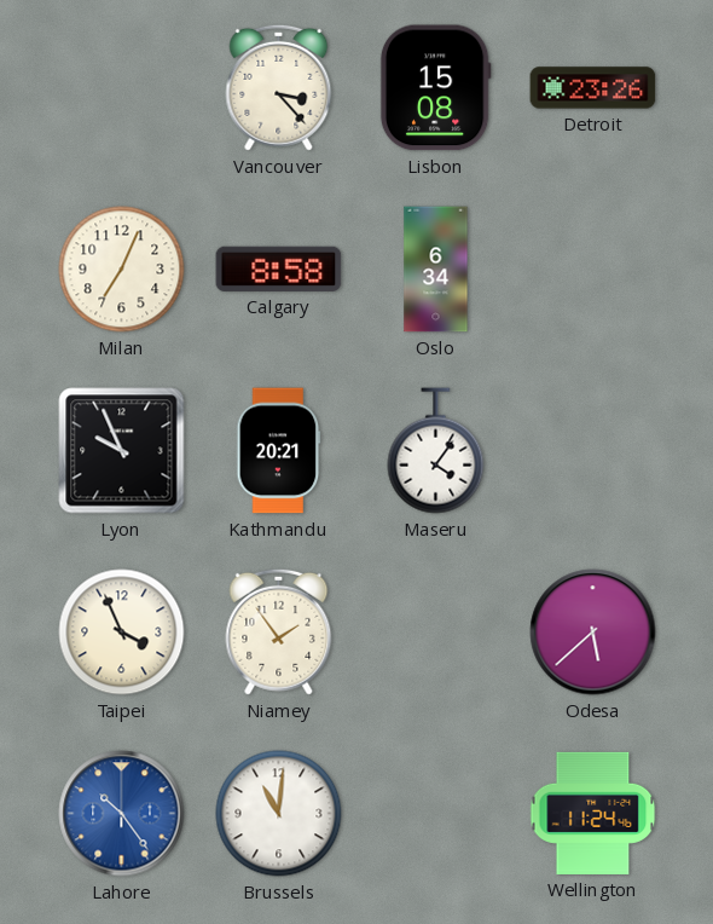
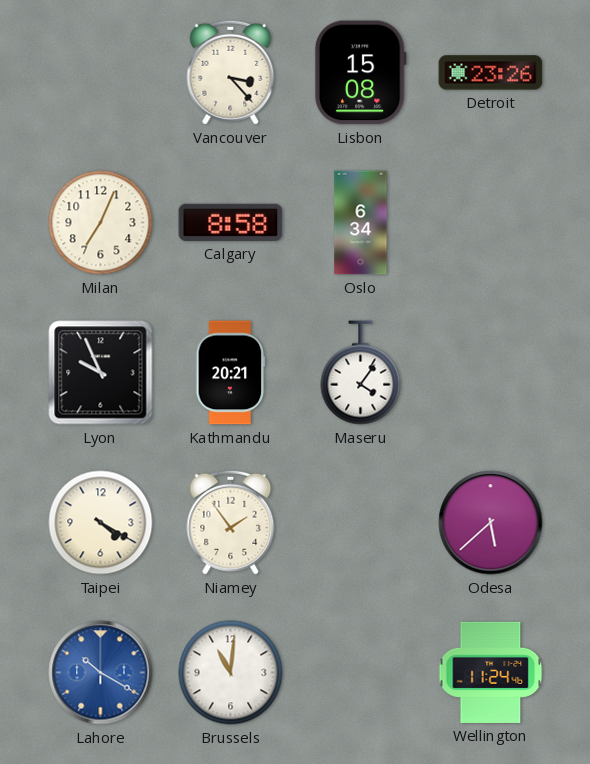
Taipei: 3:56 -> 4:20 (101, 523)
Lahore: 10:24 -> 10:20 (101, 673)
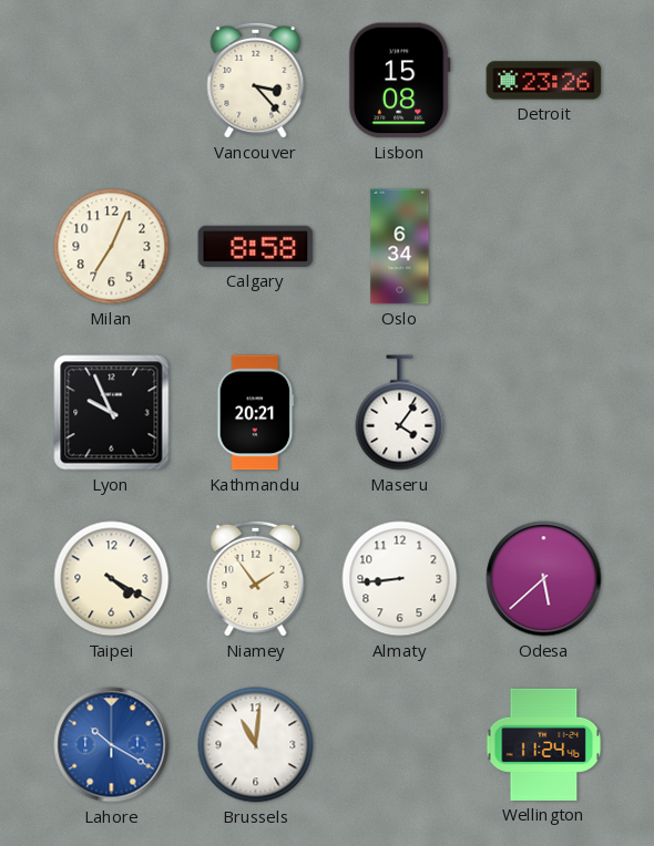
Almaty: none -> 8:44 (400, 579)
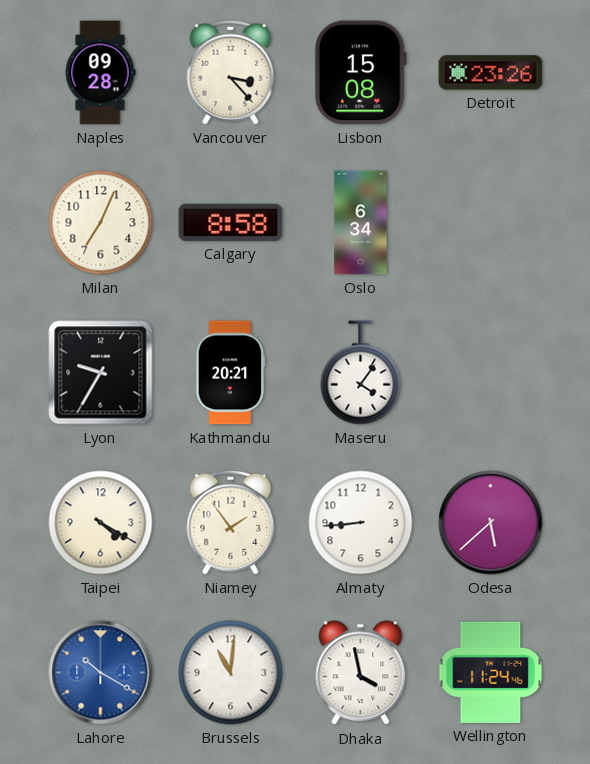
Naples: none -> 09:28 (100, 73)
Lyon: 9:56 -> 9:35 (101, 373)
Dhaka: none -> 3:58 (361, 673)
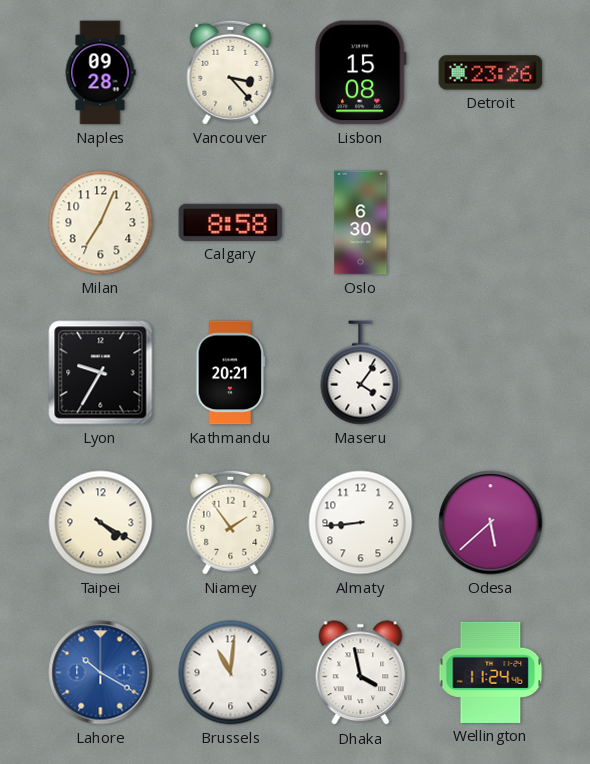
Oslo: 6:34 -> 6:30 (361, 223)
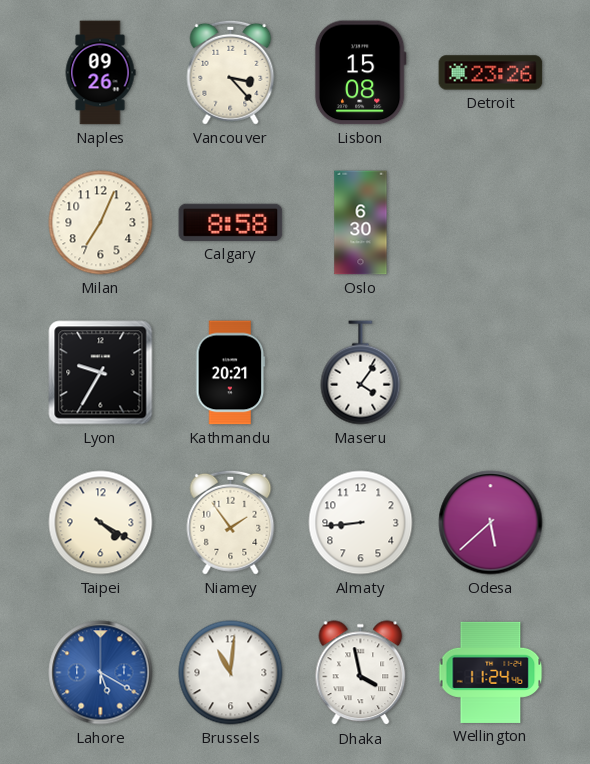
Naples: 09:28 -> 09:26 (100, 73)
Lahore: 10:20 -> 5:20 (101, 673)
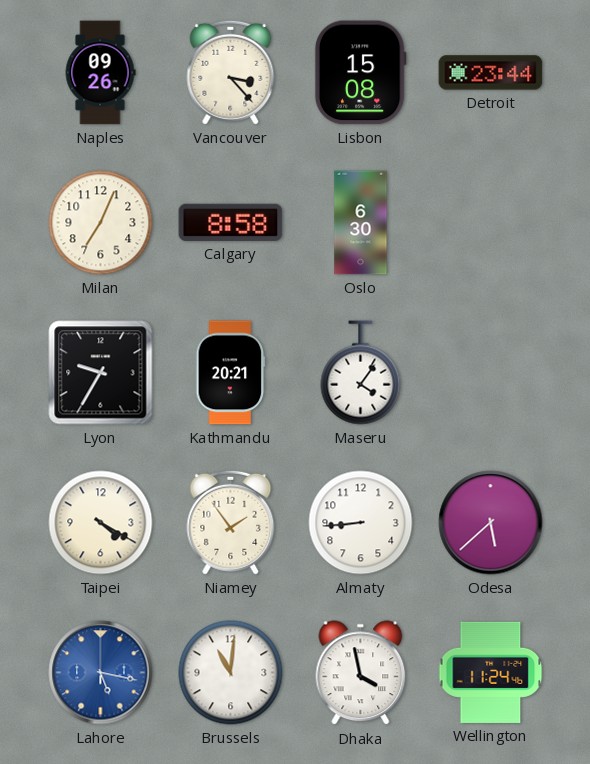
Detroit: 23:26 -> 23:44 (491, 73)
Lahore: 5:20 -> 5:17 (101, 673)
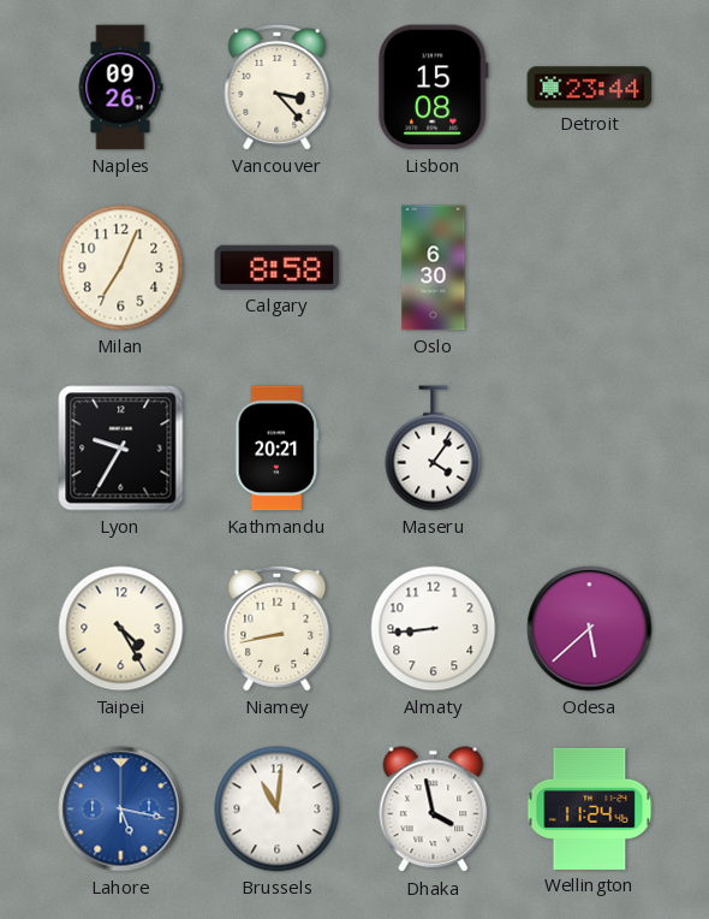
Taipei: 4:20 -> 4:25 (121, 629)
Niamey: 1:54 -> 8:43 (278, 628)
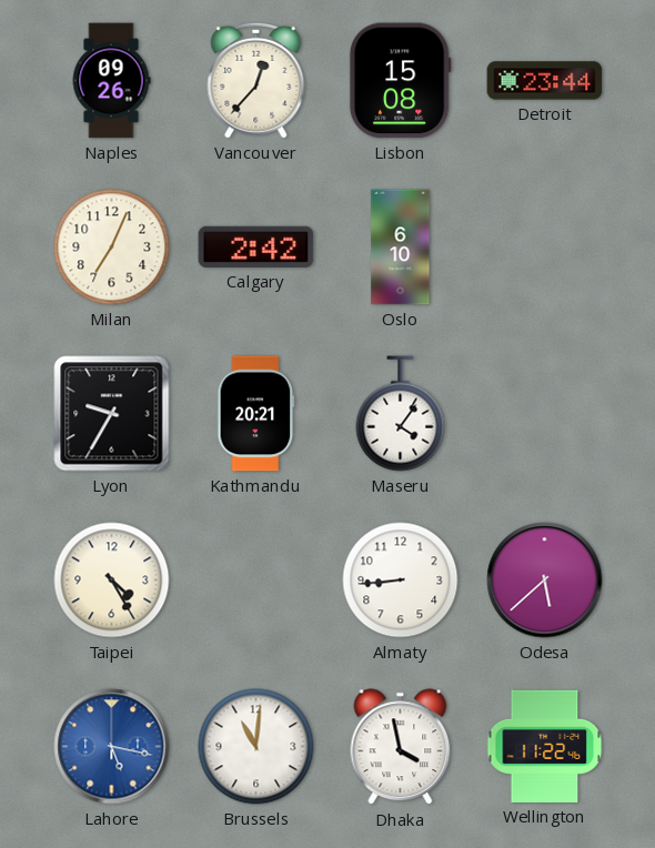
Vancouver: 3:23 -> 12:37 (256, 80)
Calgary: 8:58 -> 2:42 (256, 246)
Oslo: 6:30 -> 6:10 (401, 248)
Niamey: 8:43 -> none (278, 628)
Wellington: 11:24 -> 11:22 (545, 746)
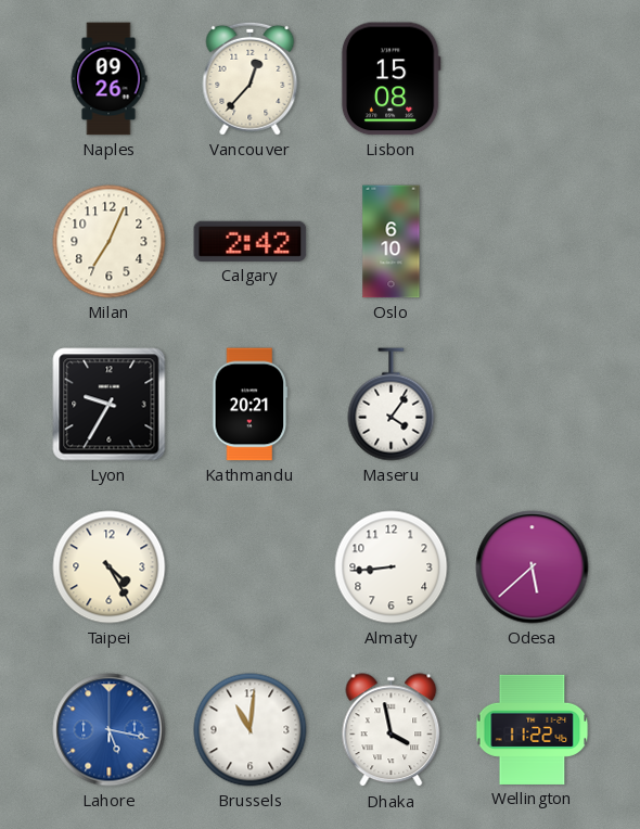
Detroit: 23:44 -> none (545, 81)
